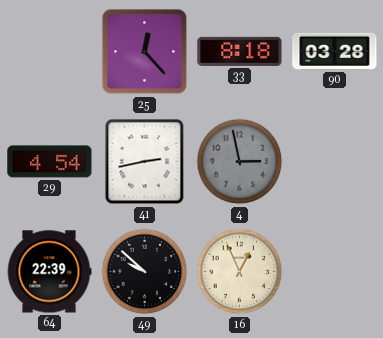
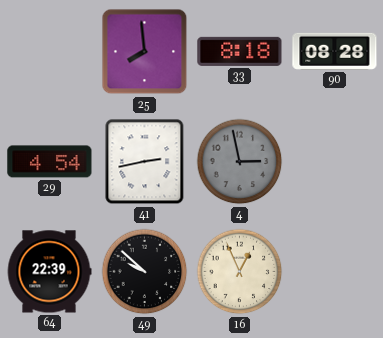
25: 12:23 -> 7:59 (145, 52)
90: 03:28 -> 08:28 (335, 51)
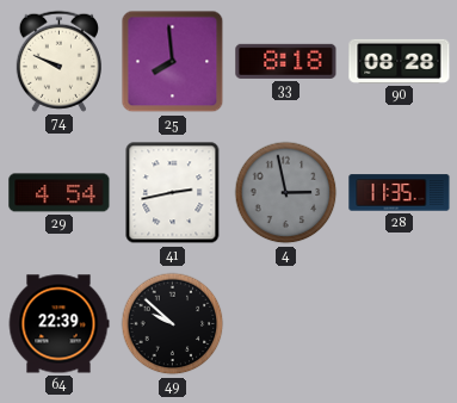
74: none -> 9:49 (58, 61)
28: none -> 11:35 (400, 193)
16: 12:56 -> none (240, 272)
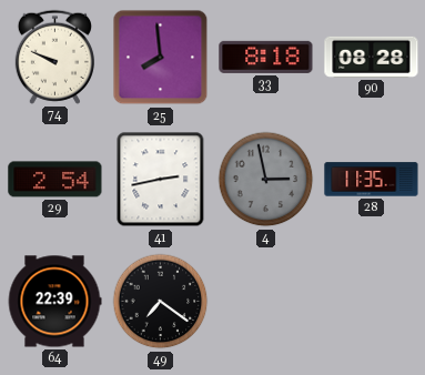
29: 4:54 -> 2:54 (55, 180)
49: 9:52 -> 7:21 (161, 302)
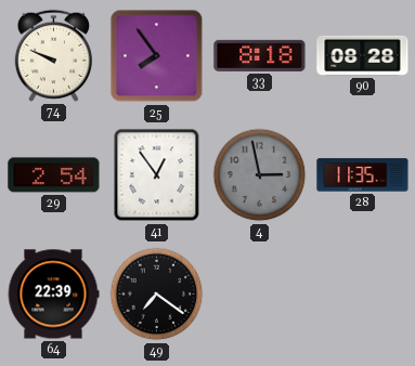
25: 7:59 -> 7:54 (157, 56)
41: 2:43 -> 12:54 (157, 175)
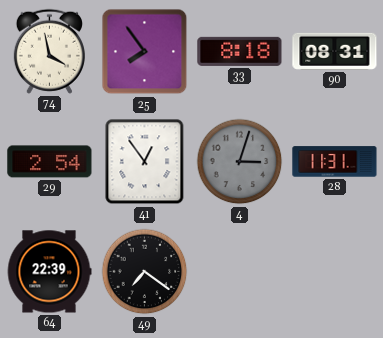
74: 9:49 -> 3:58 (49, 51)
90: 08:28 -> 08:31 (335, 51)
4: 2:58 -> 3:03 (240, 162)
28: 11:35 -> 11:31 (335, 162)
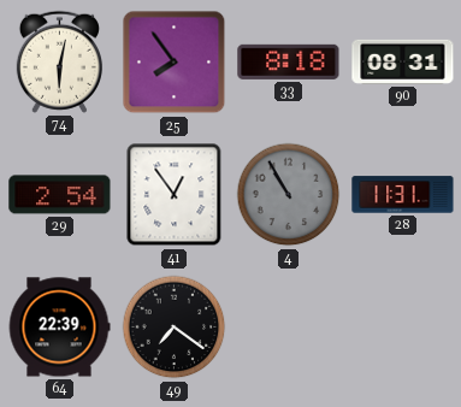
74: 3:58 -> 6:02 (59, 61)
4: 3:03 -> 10:55 (289, 195)
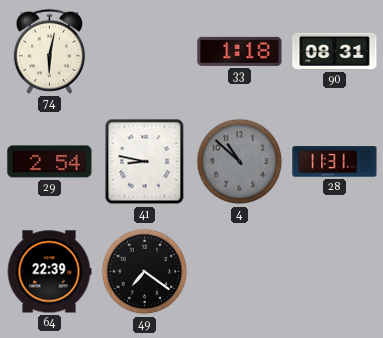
25: 7:54 -> none (175, 63)
33: 8:18 -> 1:18 (240, 51)
41: 12:54 -> 8:47 (145, 162)
4: 10:55 -> 10:52 (240, 162)
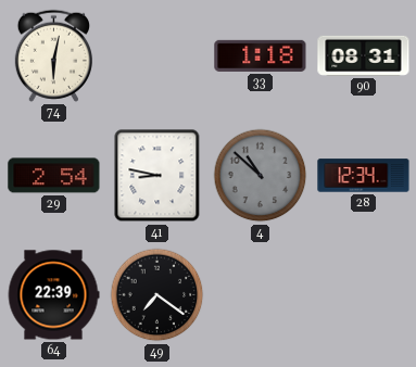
28: 11:31 -> 12:34 (364, 176)
